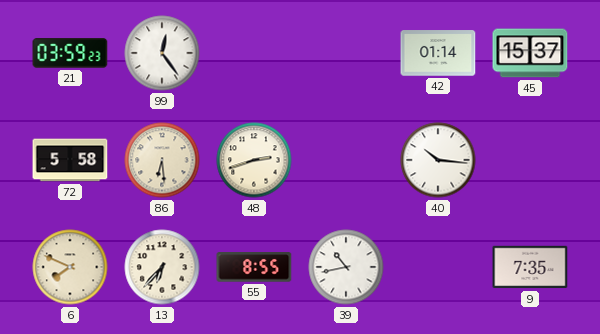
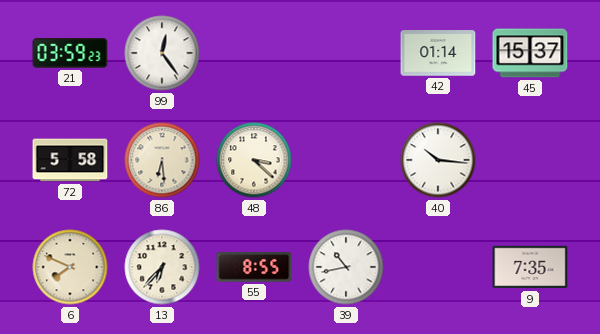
48: 2:42 -> 3:22 (254, 160)
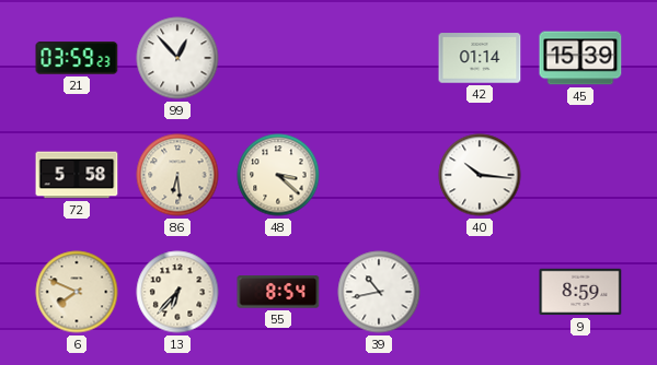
99: 12:24 -> 12:53 (177, 58)
45: 15:37 -> 15:39 (580, 58)
55: 8:55 -> 8:54 (278, 292)
9: 7:35 -> 8:59 (580, 292)
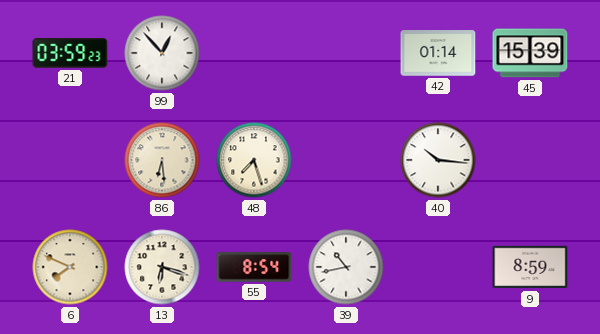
72: 5:58 -> none (77, 175)
48: 3:22 -> 7:27 (254, 160)
13: 6:37 -> 6:18 (162, 267)
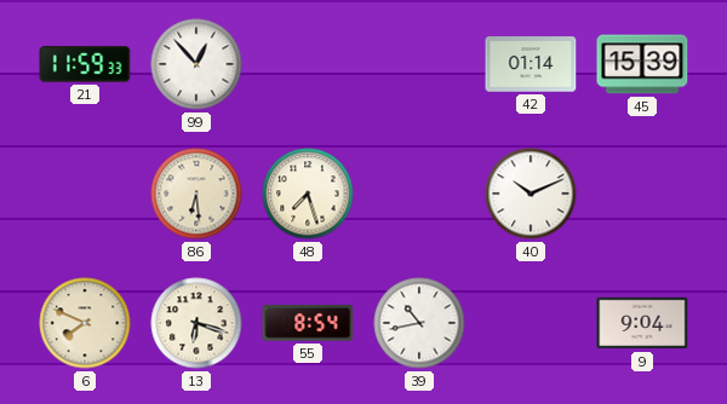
21: 03:59 -> 11:59 (85, 64)
40: 10:16 -> 10:11 (531, 194)
9: 8:59 -> 9:04 (642, 323)
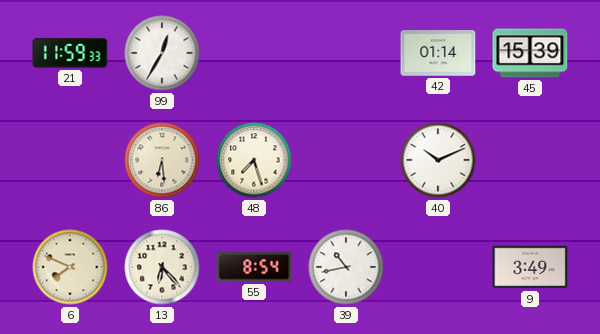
99: 12:53 -> 12:35 (162, 53)
13: 6:18 -> 6:23 (162, 267)
9: 9:04 -> 3:49 (530, 267)
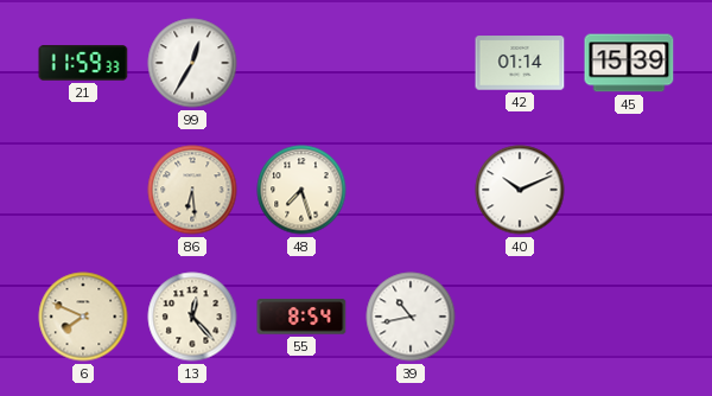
13: 6:23 -> 12:23 (192, 317)
9: 3:49 -> none (530, 267)
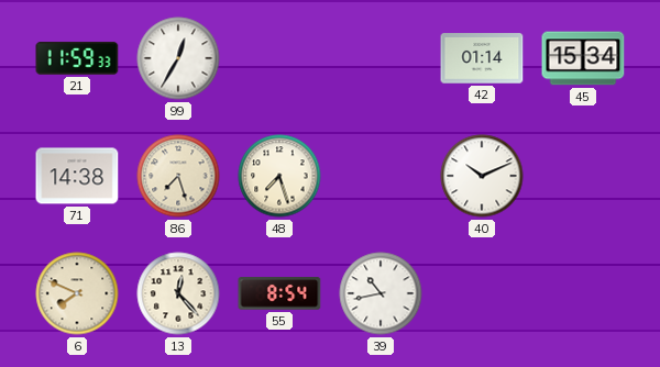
45: 15:39 -> 15:34 (583, 58)
71: none -> 14:38 (77, 176)
86: 6:29 -> 7:27 (178, 176)
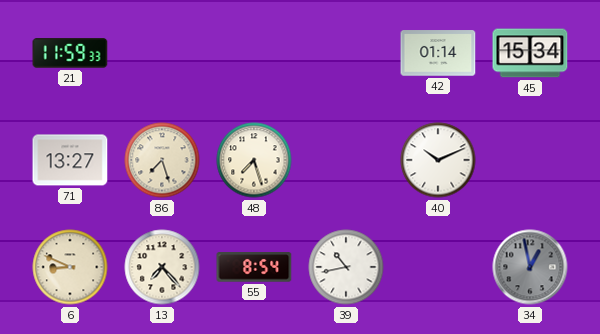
99: 12:35 -> none (178, 58)
71: 14:38 -> 13:27 (70, 160)
6: 7:49 -> 8:49 (70, 267)
13: 12:23 -> 7:23 (162, 267)
34: none -> 12:58 (530, 267)
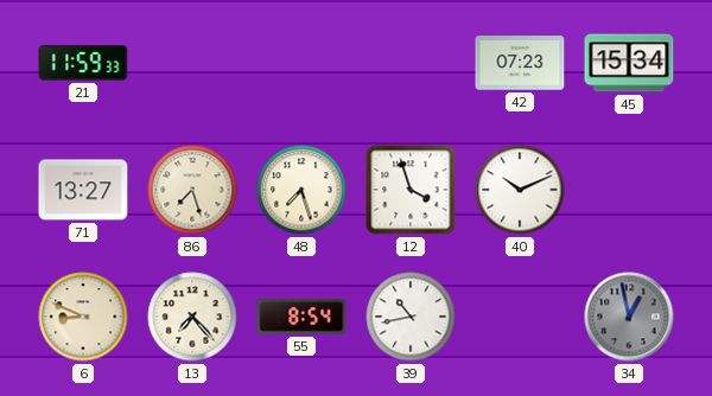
42: 01:14 -> 07:23 (520, 63)
12: none -> 3:57 (411, 190)
